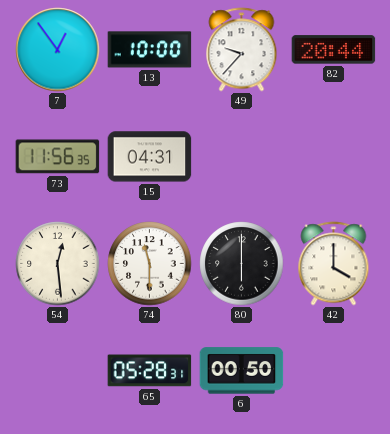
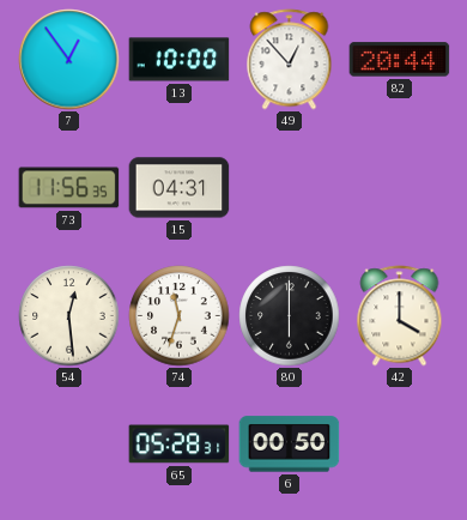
49: 9:37 -> 12:53 (290, 60)
74: 11:30 -> 11:33 (180, 316)
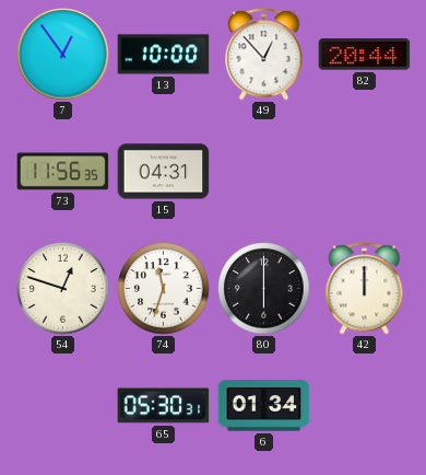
54: 12:29 -> 12:48 (63, 289)
42: 4:00 -> 12:00 (365, 289)
65: 05:28 -> 05:30 (164, 406)
6: 00:50 -> 01:34 (264, 406)
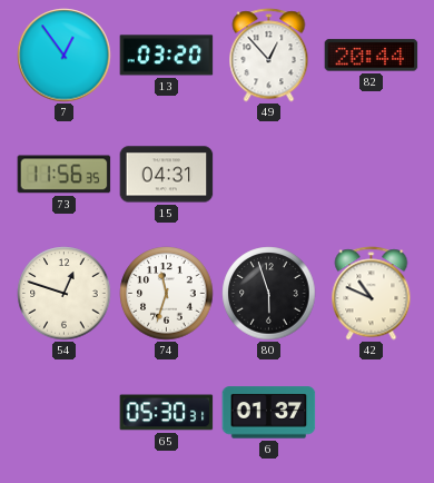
13: 10:00 -> 03:20 (167, 56)
80: 6:00 -> 5:57 (269, 294)
42: 12:00 -> 10:49 (372, 294)
6: 01:34 -> 01:37 (269, 413)
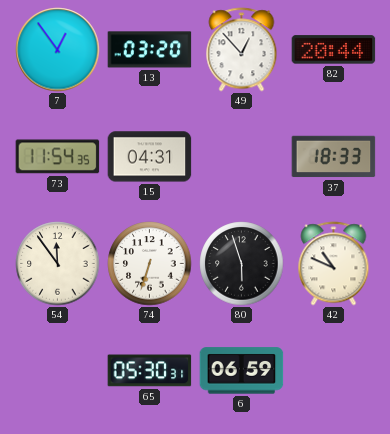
73: 11:56 -> 11:54 (58, 157)
37: none -> 18:33 (334, 157)
54: 12:48 -> 11:54 (58, 264)
74: 11:33 -> 6:33 (150, 264)
6: 01:37 -> 06:59 (242, 371)
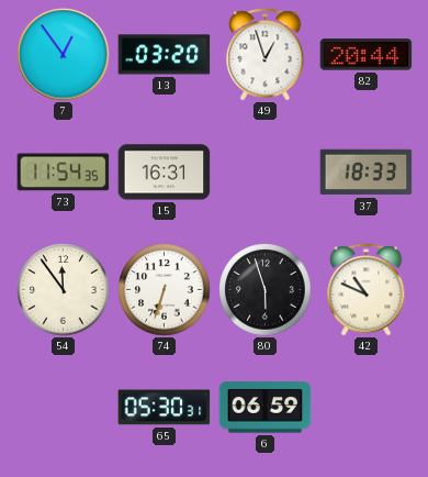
49: 12:53 -> 12:57 (266, 55)
15: 04:31 -> 16:31 (165, 173)
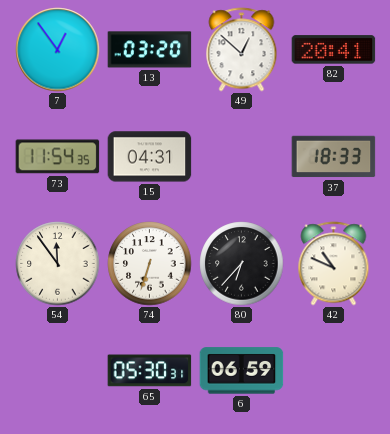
49: 12:57 -> 12:52 (242, 50)
82: 20:44 -> 20:41 (334, 50)
15: 16:31 -> 04:31 (150, 157)
80: 5:57 -> 6:37 (242, 264)
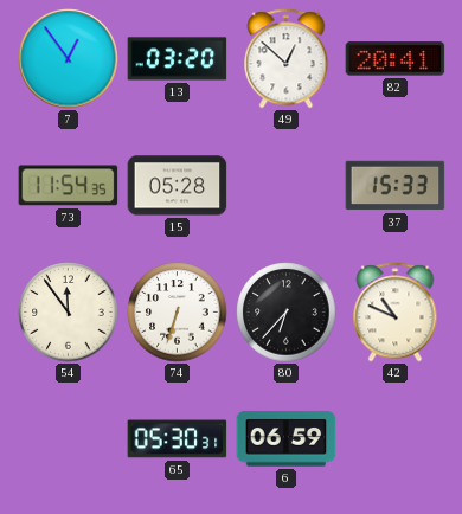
15: 04:31 -> 05:28 (178, 186)
37: 18:33 -> 15:33 (396, 186)
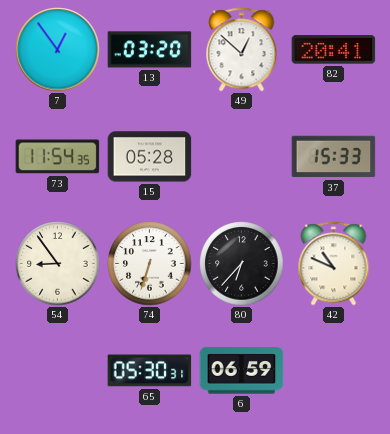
54: 11:54 -> 8:54 (58, 264)
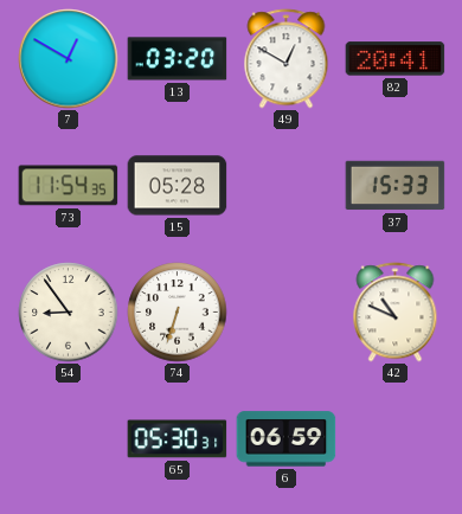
7: 12:54 -> 12:50 (69, 59)
49: 12:52 -> 12:50 (287, 59)
80: 6:37 -> none (242, 264)
